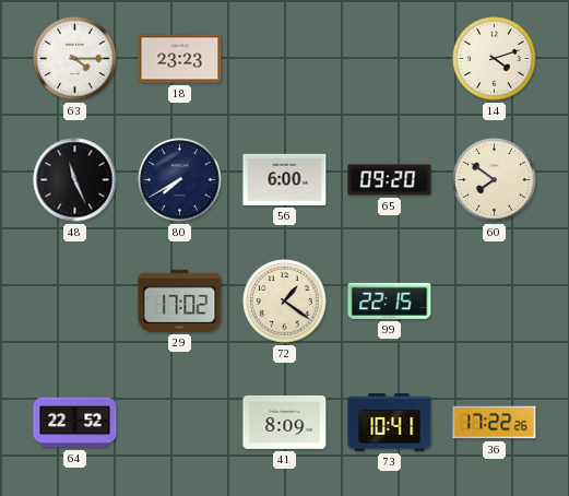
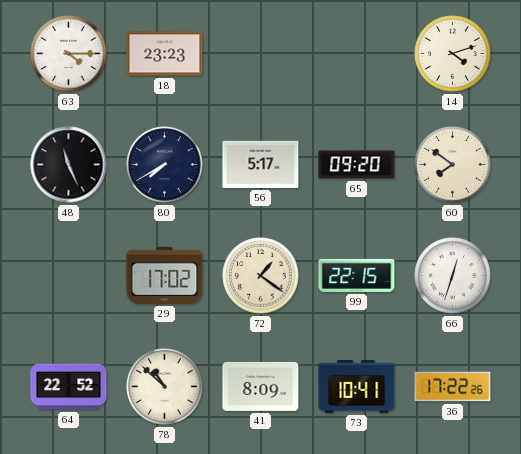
56: 6:00 -> 5:17 (261, 164)
66: none -> 12:33 (453, 276)
78: none -> 10:52 (165, 387)
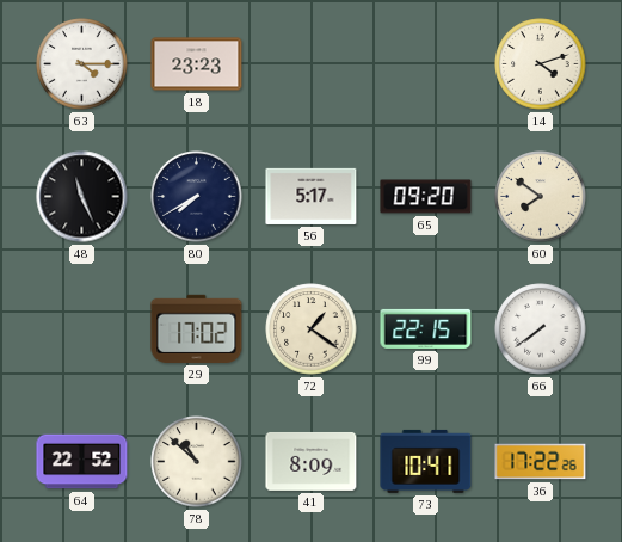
66: 12:33 -> 7:39 (541, 329)
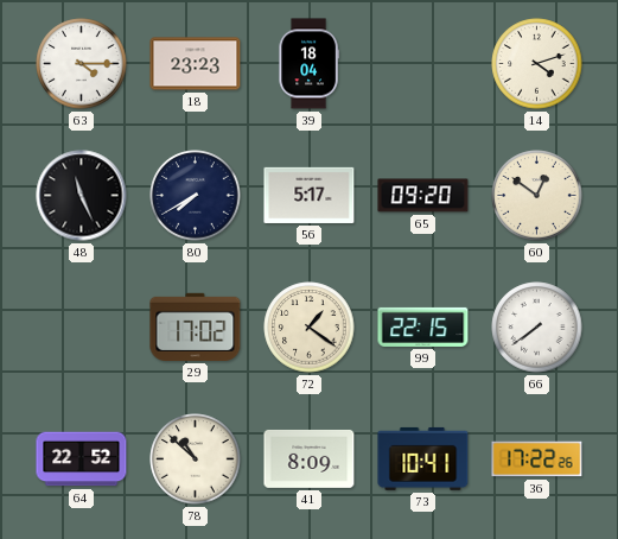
39: none -> 18:04 (308, 64)
60: 7:51 -> 12:51 (537, 196)
